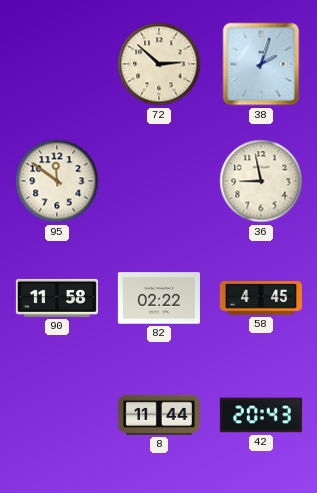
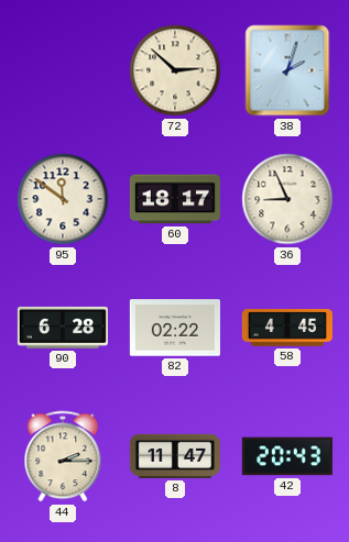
60: none -> 18:17 (175, 199)
36: 8:58 -> 8:56 (287, 199)
90: 11:58 -> 6:28 (63, 328)
44: none -> 2:15 (63, 456)
8: 11:44 -> 11:47 (175, 456)
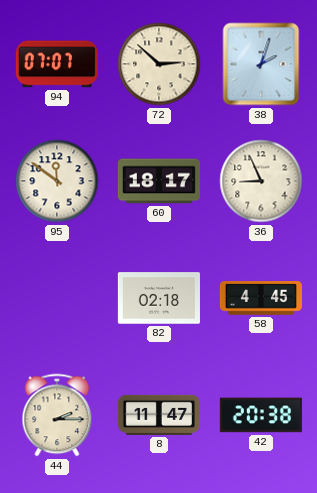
94: none -> 07:07 (57, 64)
90: 6:28 -> none (63, 328)
82: 02:22 -> 02:18 (159, 298)
42: 20:43 -> 20:38 (261, 415)
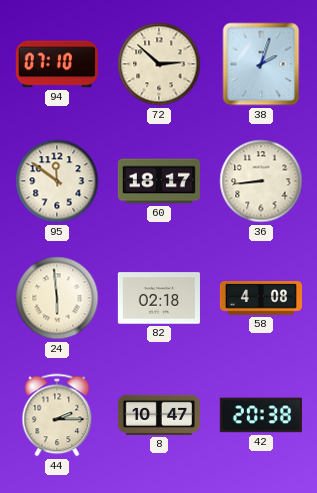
94: 07:07 -> 07:10 (57, 64)
36: 8:56 -> 8:44 (261, 181)
24: none -> 5:59 (57, 298)
58: 4:45 -> 4:08 (261, 298)
8: 11:47 -> 10:47 (159, 415)
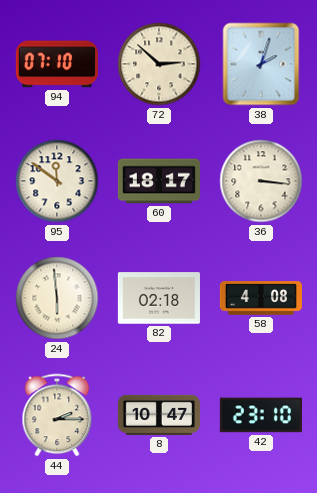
36: 8:44 -> 3:16 (261, 181)
42: 20:38 -> 23:10 (261, 415)
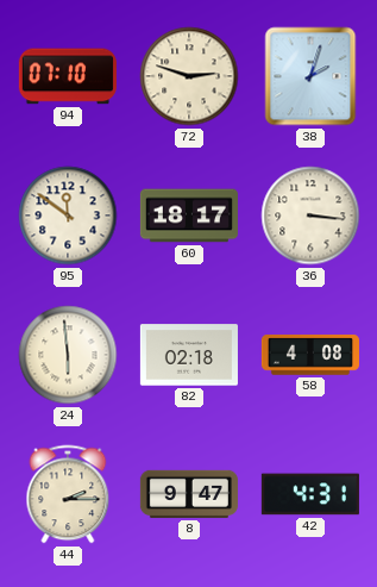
72: 2:52 -> 2:48 (189, 76)
8: 10:47 -> 9:47 (189, 494)
42: 23:10 -> 4:31 (310, 494)
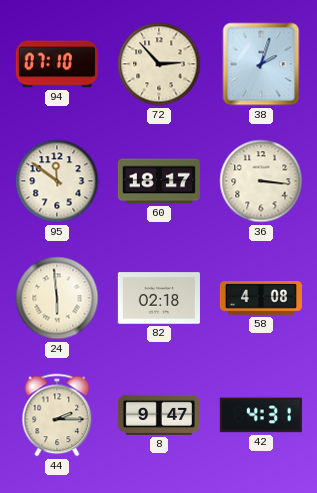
72: 2:48 -> 2:53 (159, 64)
